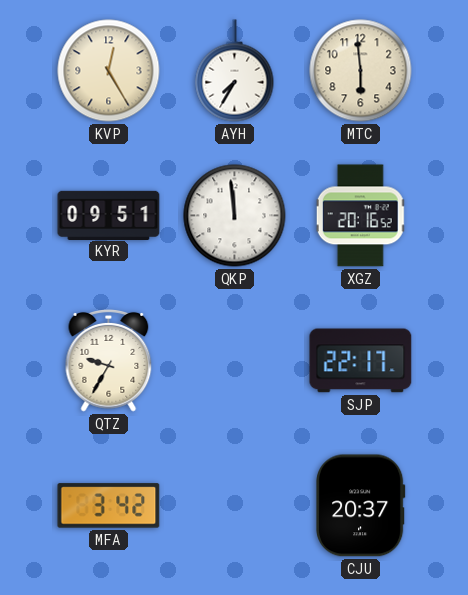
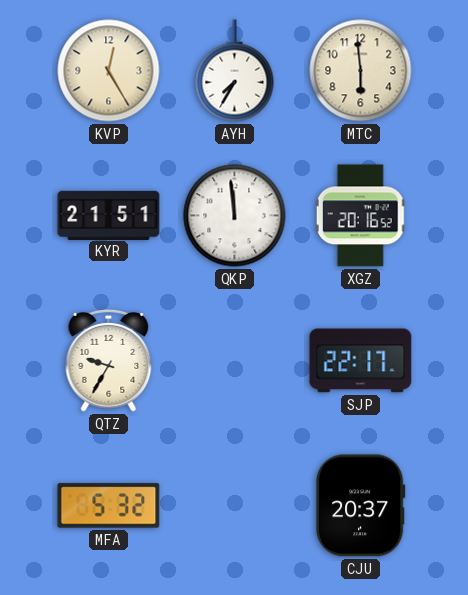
KYR: 09:51 -> 21:51 (109, 215)
MFA: 3:42 -> 5:32 (109, 506)
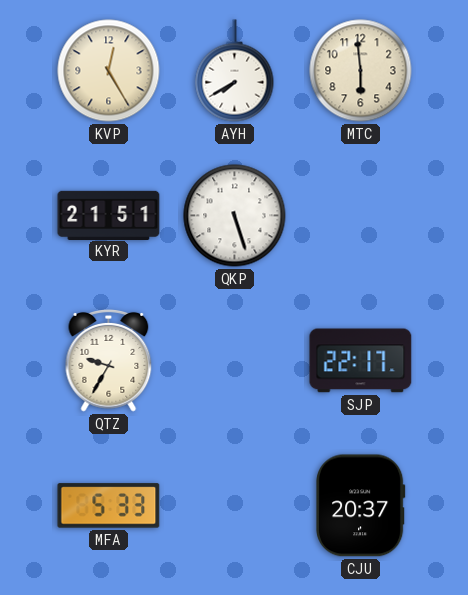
AYH: 7:35 -> 7:40 (235, 71)
QKP: 11:59 -> 5:27 (235, 216)
XGZ: 20:16 -> none (361, 216)
MFA: 5:32 -> 5:33 (109, 506)
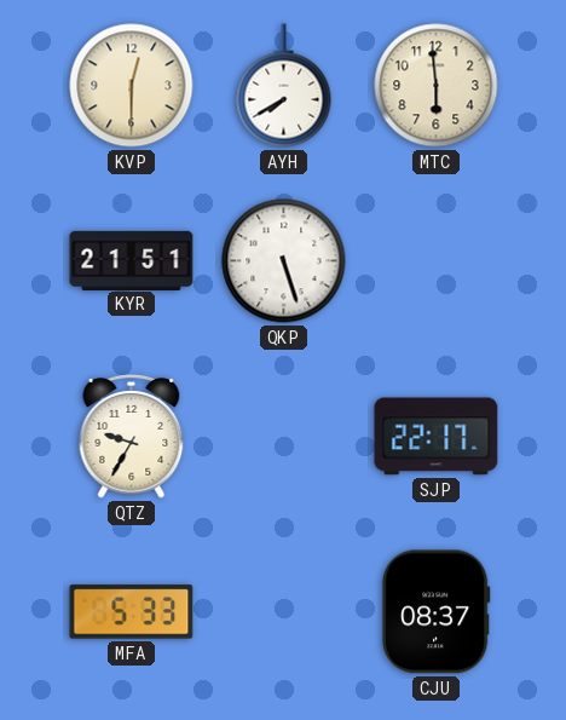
KVP: 12:25 -> 12:30 (132, 86)
CJU: 20:37 -> 08:37 (437, 612)
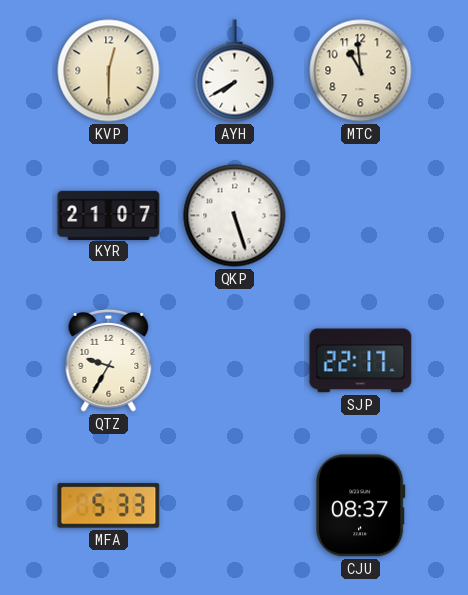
MTC: 5:59 -> 10:59 (361, 71)
KYR: 21:51 -> 21:07 (109, 215)
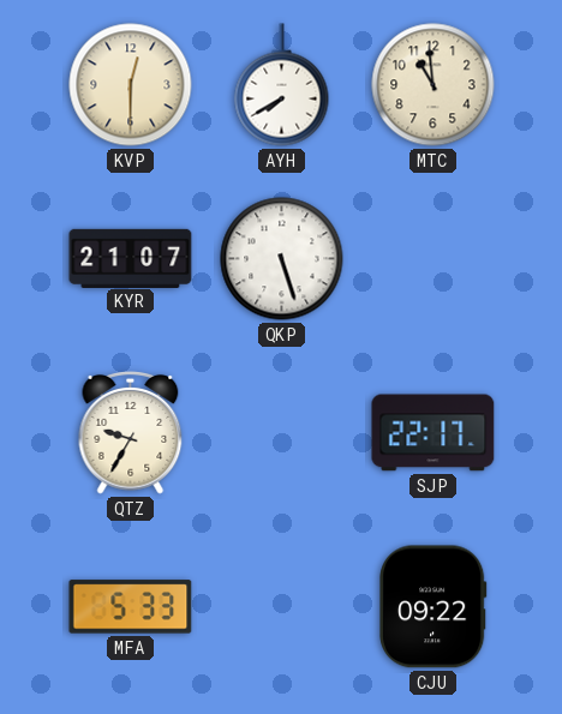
CJU: 08:37 -> 09:22 (434, 607)
